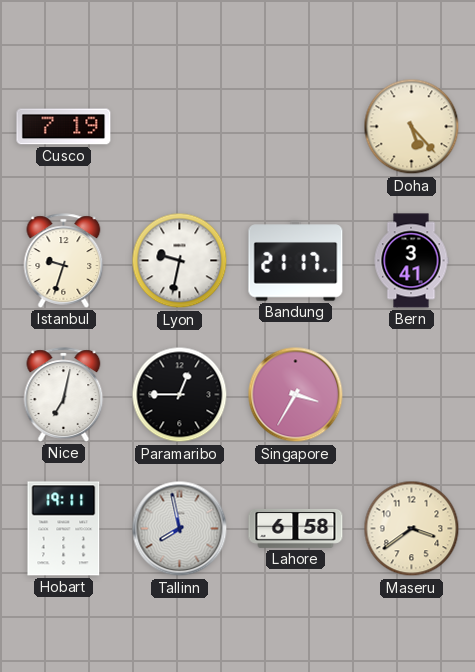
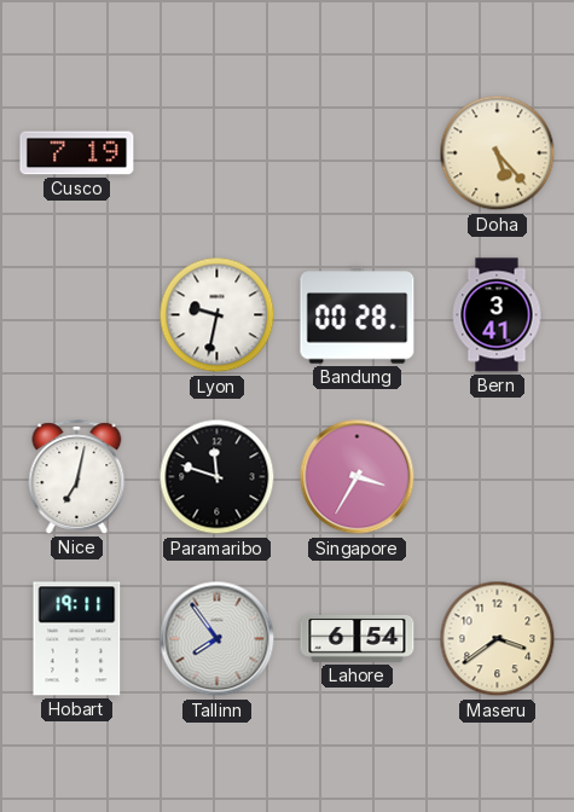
Istanbul: 9:33 -> none (64, 261)
Bandung: 21:17 -> 00:28 (358, 315)
Paramaribo: 12:45 -> 11:48 (218, 477)
Tallinn: 7:58 -> 7:54 (218, 639)
Lahore: 6:58 -> 6:54 (358, 638)
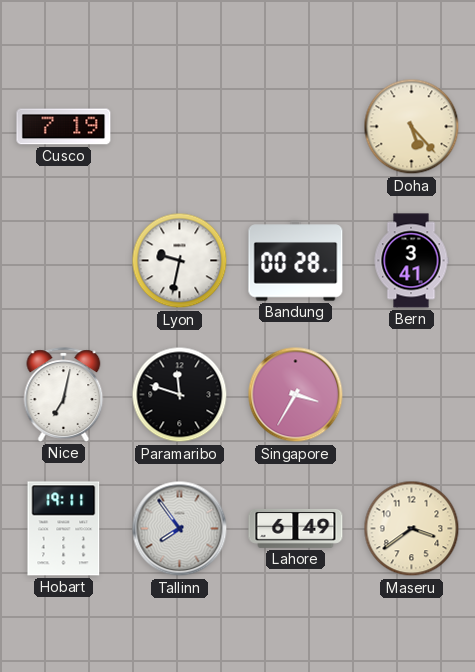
Lahore: 6:54 -> 6:49 (296, 528)
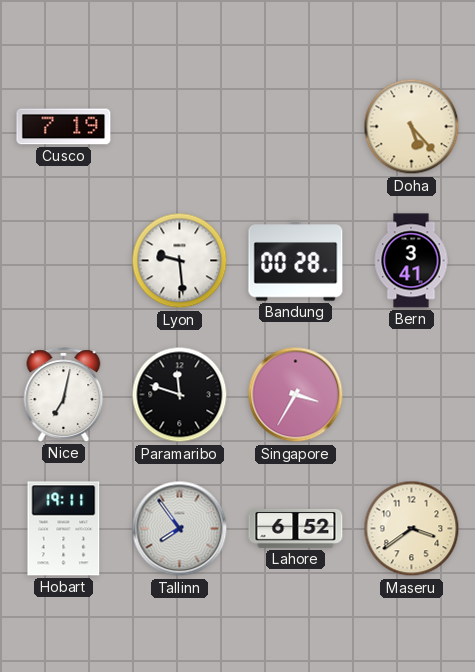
Lyon: 9:32 -> 9:29 (180, 261)
Lahore: 6:49 -> 6:52 (296, 528)
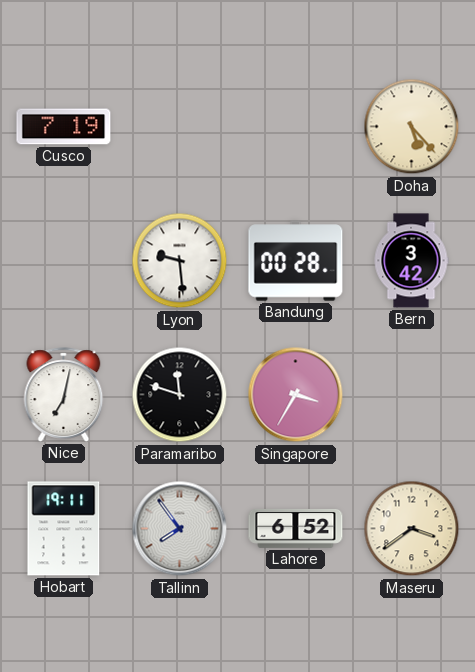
Bern: 3:41 -> 3:42 (411, 261)
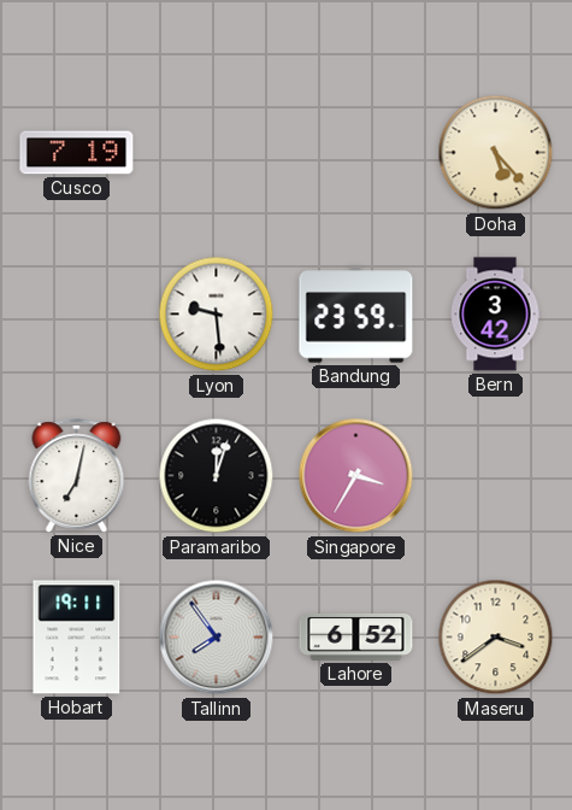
Bandung: 00:28 -> 23:59 (356, 315)
Paramaribo: 11:48 -> 12:03 (217, 476)
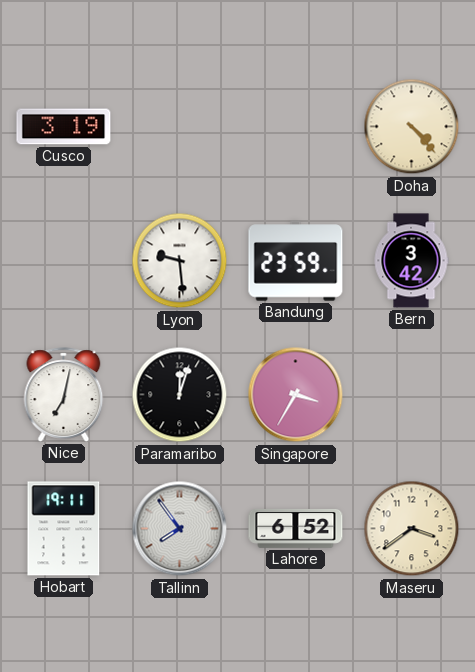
Cusco: 7:19 -> 3:19 (64, 127)
Doha: 5:23 -> 4:23 (412, 127)
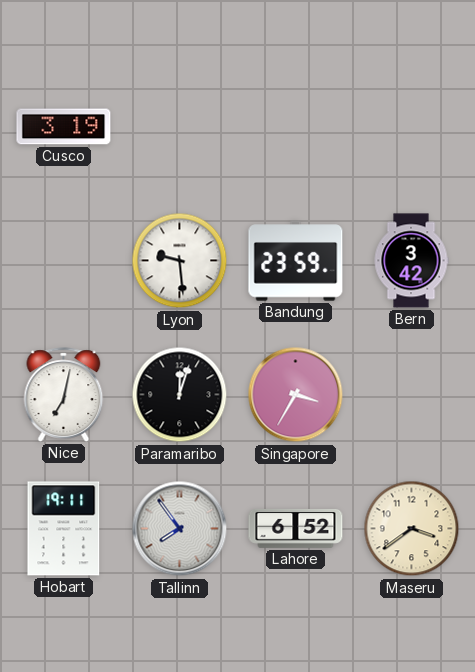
Doha: 4:23 -> none (412, 127)
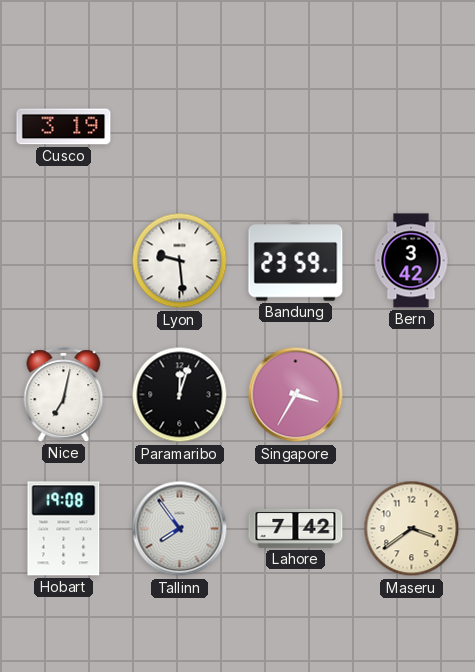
Hobart: 19:11 -> 19:08 (64, 529)
Lahore: 6:52 -> 7:42 (296, 528)
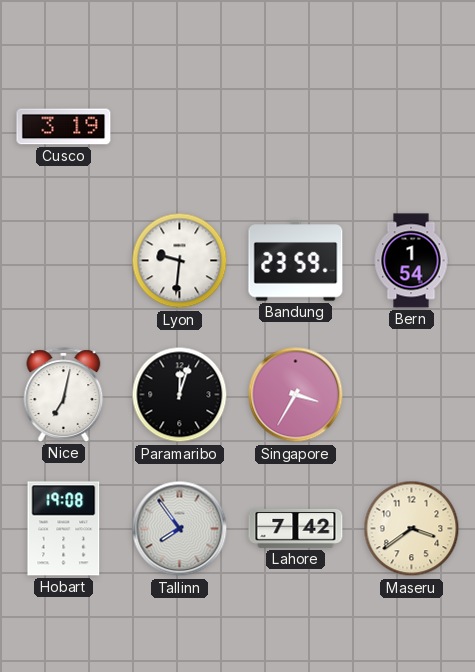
Lyon: 9:29 -> 9:31 (180, 261)
Bern: 3:42 -> 1:54 (411, 261)
